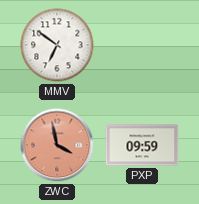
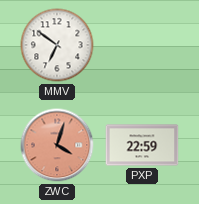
ZWC: 3:58 -> 4:03 (57, 145)
PXP: 09:59 -> 22:59 (142, 145)
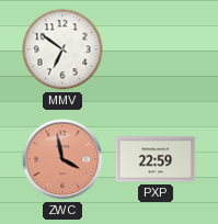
ZWC: 4:03 -> 3:58 (62, 159)
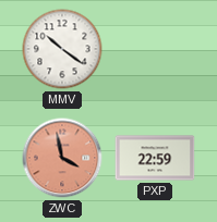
MMV: 6:51 -> 10:21 (62, 49)
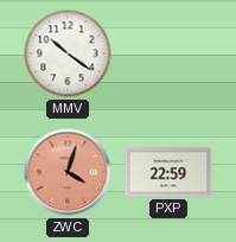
ZWC: 3:58 -> 4:03 (68, 172)
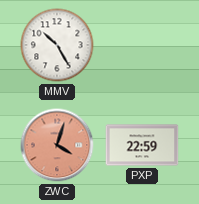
MMV: 10:21 -> 10:25 (57, 45)
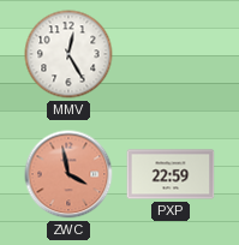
MMV: 10:25 -> 12:25 (68, 54)
ZWC: 4:03 -> 3:58 (68, 174)
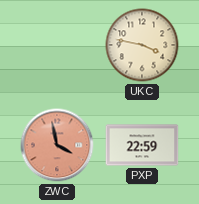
MMV: 12:25 -> none (68, 54)
UKC: none -> 3:47 (142, 45)
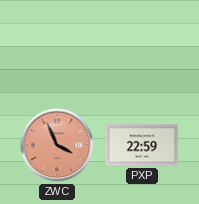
UKC: 3:47 -> none (142, 45)
ZWC: 3:58 -> 3:56 (57, 145)
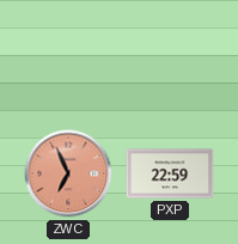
ZWC: 3:56 -> 6:56 (68, 173)
